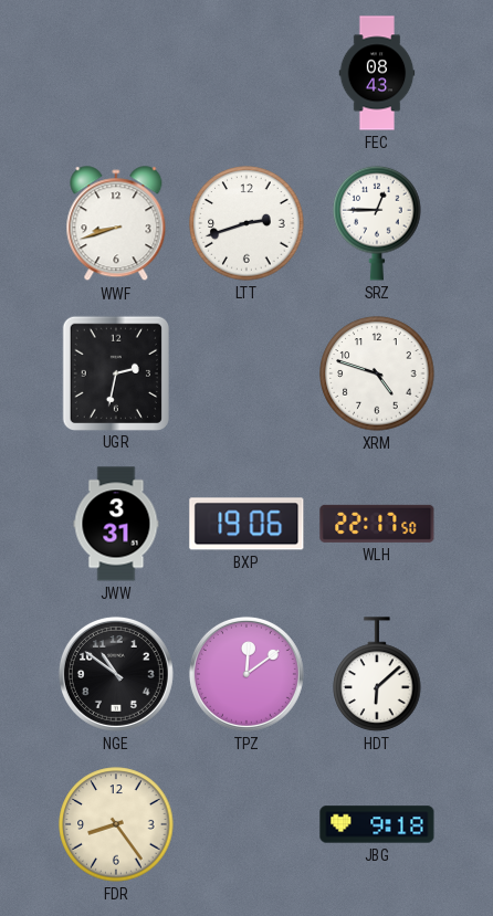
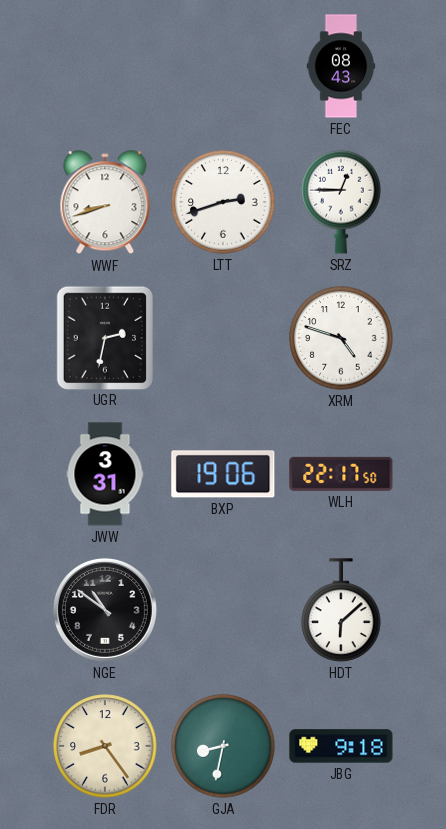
TPZ: 12:09 -> none (246, 674)
GJA: none -> 8:32 (223, 746)
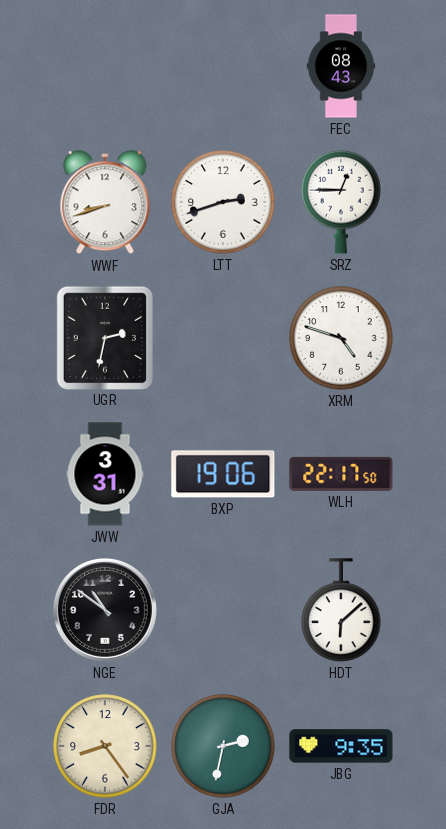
GJA: 8:32 -> 2:32 (223, 746)
JBG: 9:18 -> 9:35 (341, 746)
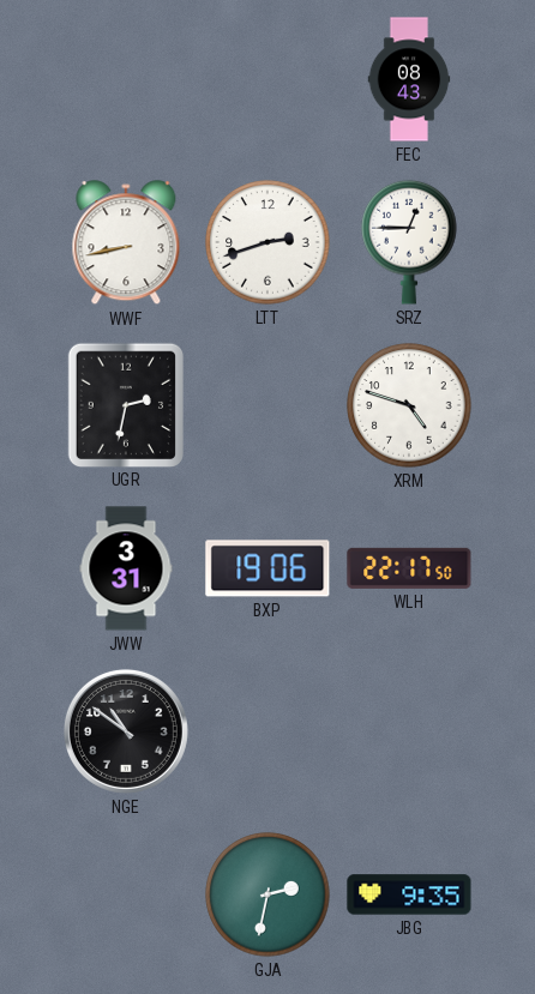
WWF: 8:42 -> 8:43 (126, 243)
HDT: 6:08 -> none (341, 610)
FDR: 8:24 -> none (105, 746)
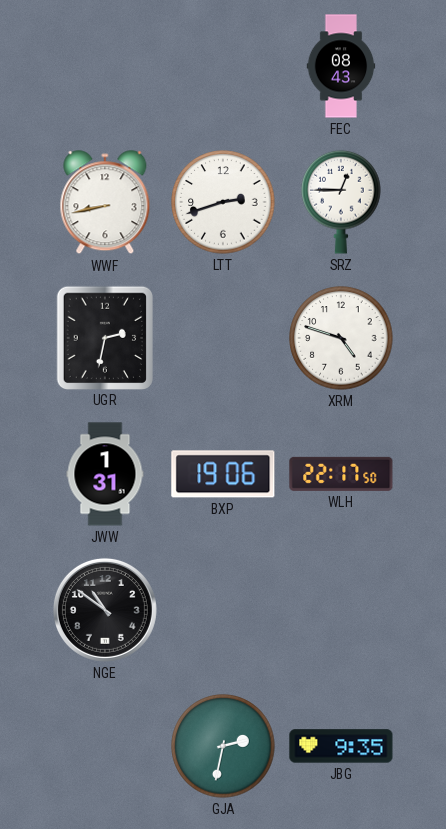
JWW: 3:31 -> 1:31 (105, 474)
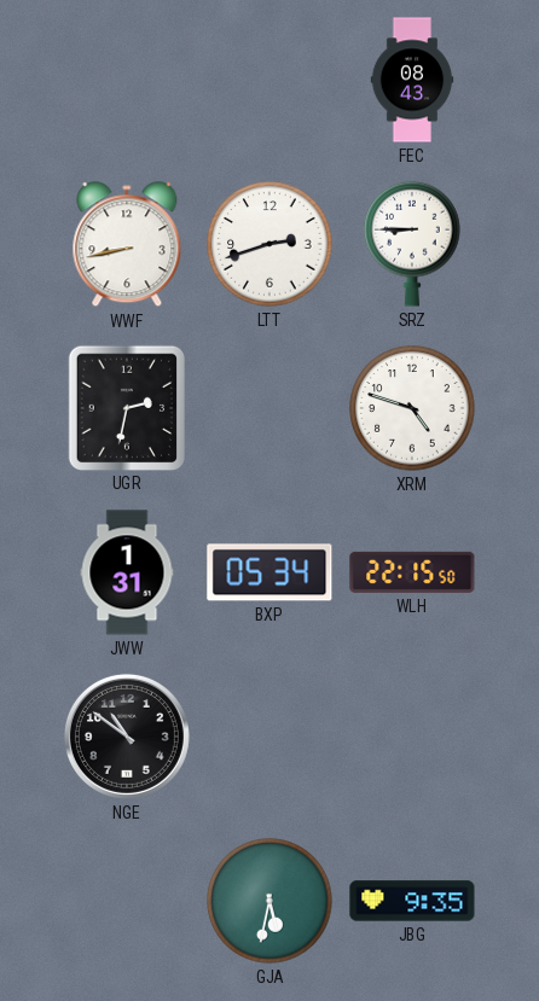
SRZ: 12:45 -> 8:45 (412, 244)
BXP: 19:06 -> 05:34 (269, 572)
WLH: 22:17 -> 22:15 (412, 572)
GJA: 2:32 -> 5:32 (269, 901)
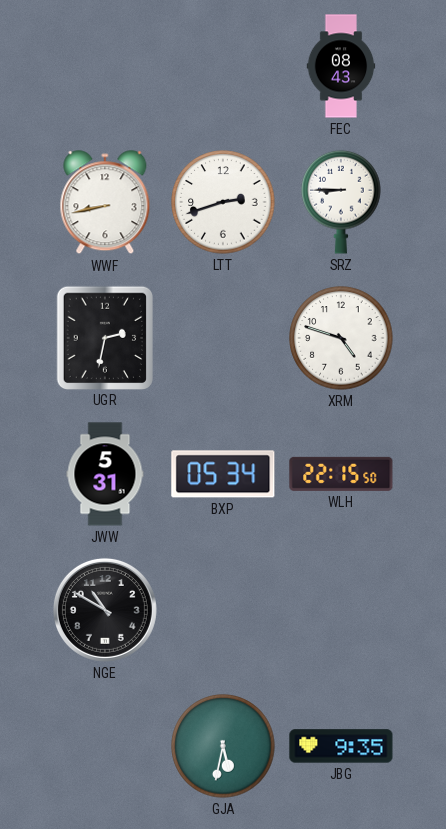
JWW: 1:31 -> 5:31 (105, 474)
NGE: 10:51 -> 10:50 (105, 610)
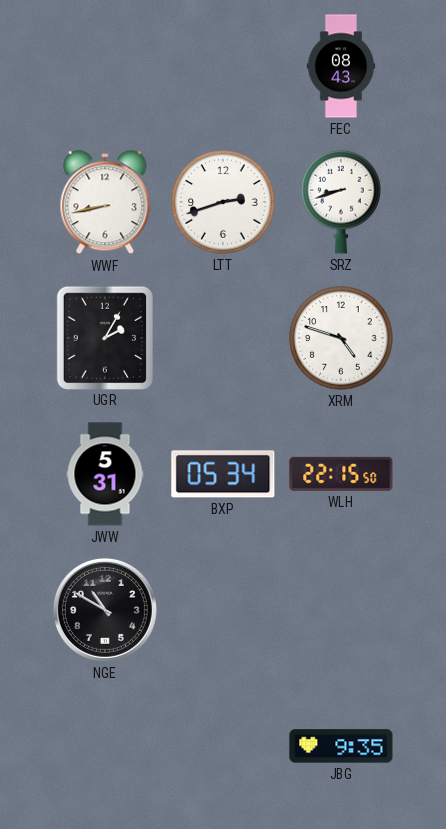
SRZ: 8:45 -> 8:42 (341, 202)
UGR: 2:32 -> 2:05 (104, 337)
GJA: 5:32 -> none (223, 746)
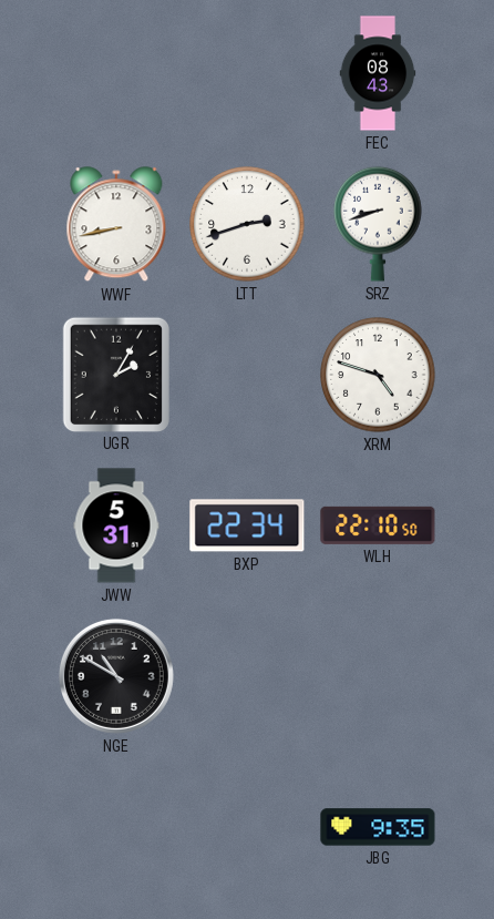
BXP: 05:34 -> 22:34 (247, 525)
WLH: 22:15 -> 22:10 (378, 525)
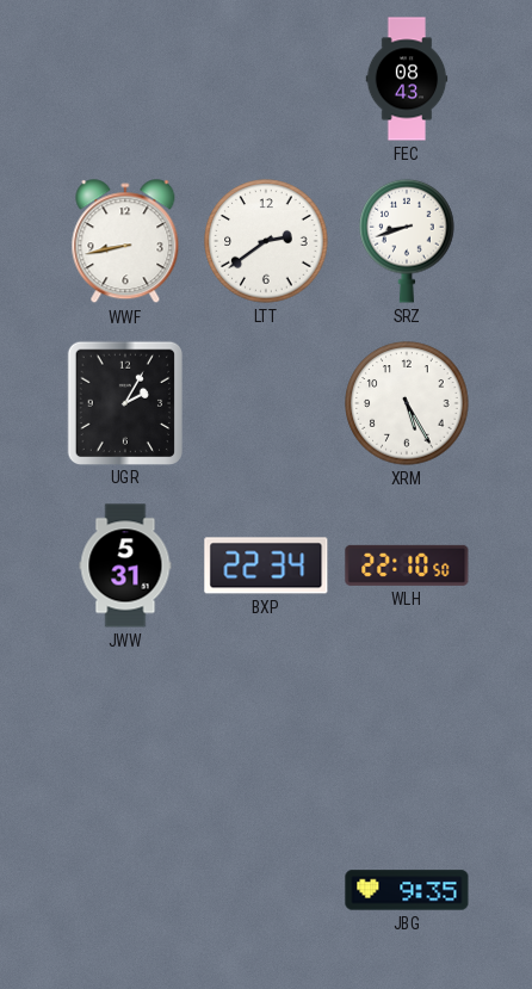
LTT: 2:42 -> 2:39 (266, 241)
XRM: 4:48 -> 5:25 (407, 403)
NGE: 10:50 -> none (116, 676)
